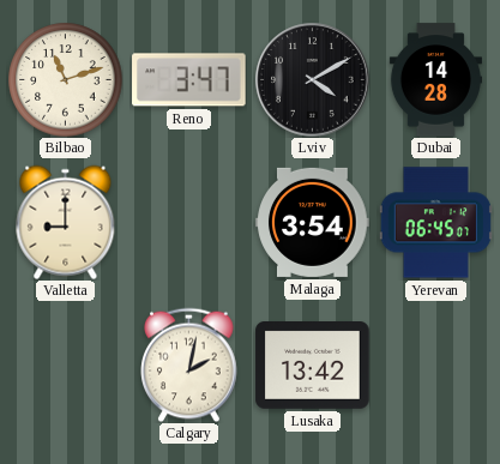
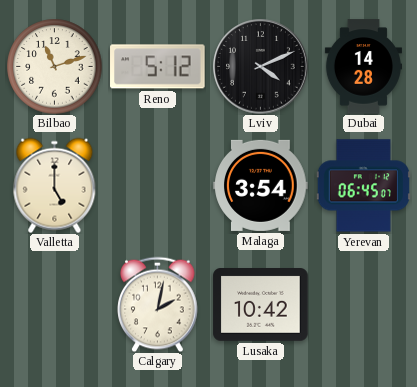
Reno: 3:47 -> 5:12 (158, 67)
Lviv: 4:10 -> 4:11 (261, 67)
Valletta: 9:00 -> 5:00 (55, 185)
Lusaka: 13:42 -> 10:42 (261, 305)
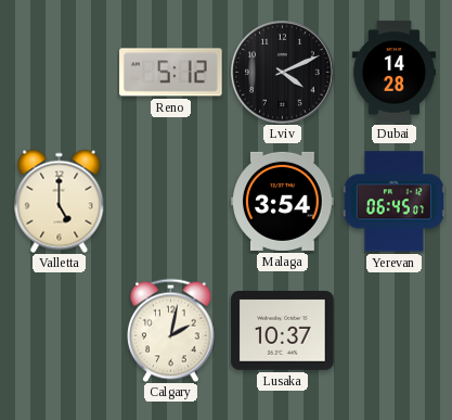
Bilbao: 11:12 -> none (54, 66)
Lusaka: 10:42 -> 10:37 (283, 331)
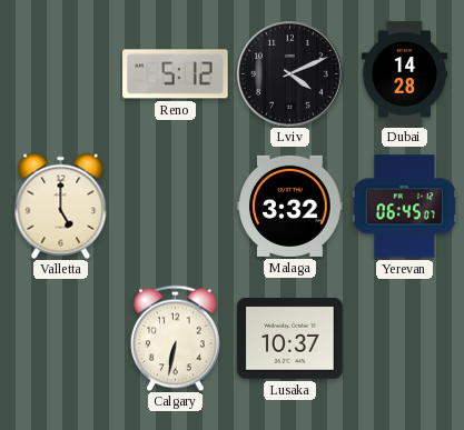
Malaga: 3:54 -> 3:32 (290, 206)
Calgary: 2:02 -> 6:32 (176, 338)
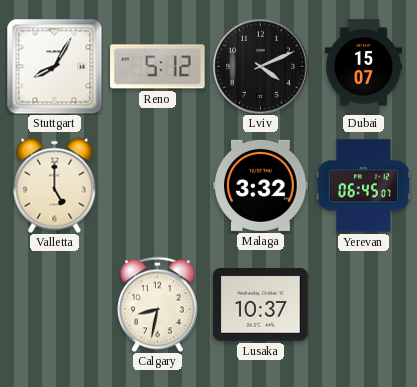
Stuttgart: none -> 8:05 (54, 66)
Dubai: 14:28 -> 15:07 (363, 67)
Calgary: 6:32 -> 8:32 (158, 304)
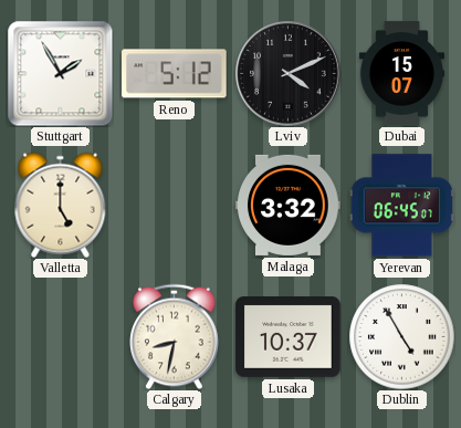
Stuttgart: 8:05 -> 1:55 (60, 73)
Dublin: none -> 4:55 (401, 336)
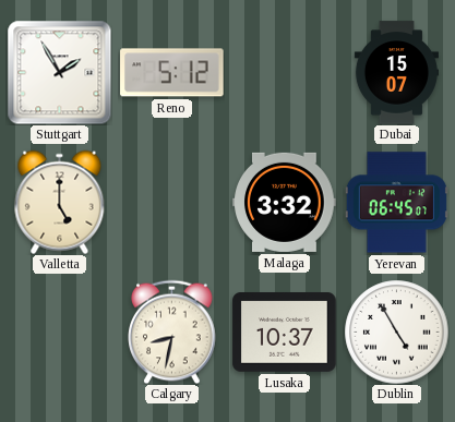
Lviv: 4:11 -> none (289, 74)
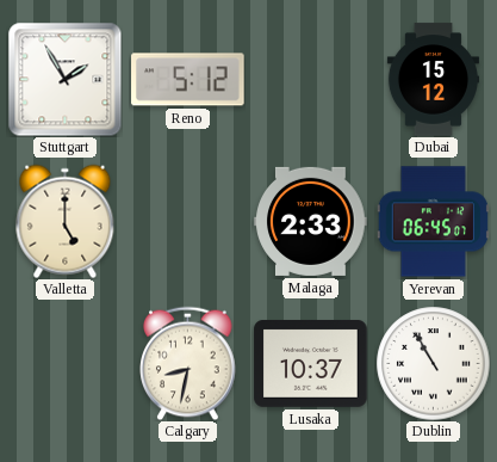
Dubai: 15:07 -> 15:12 (433, 80)
Malaga: 3:32 -> 2:33 (311, 221)
Dublin: 4:55 -> 10:55 (433, 363)
